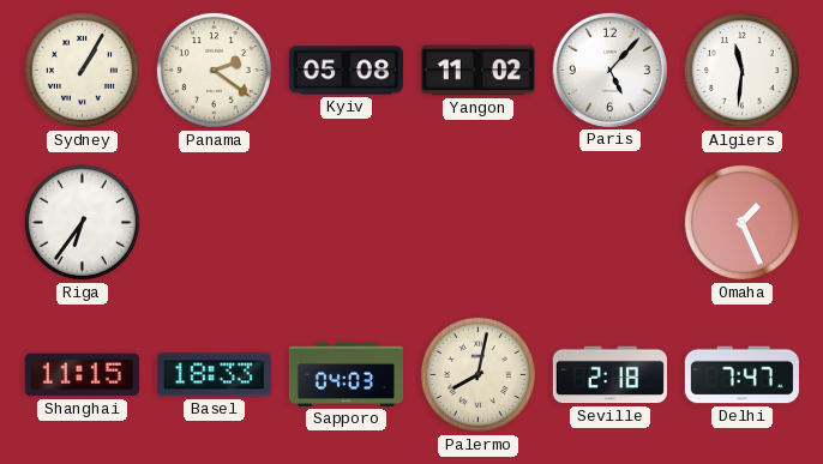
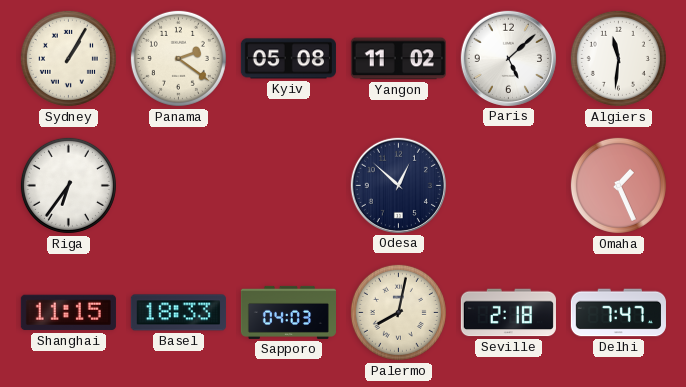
Paris: 5:07 -> 5:08 (508, 58)
Odesa: none -> 12:52 (398, 185)
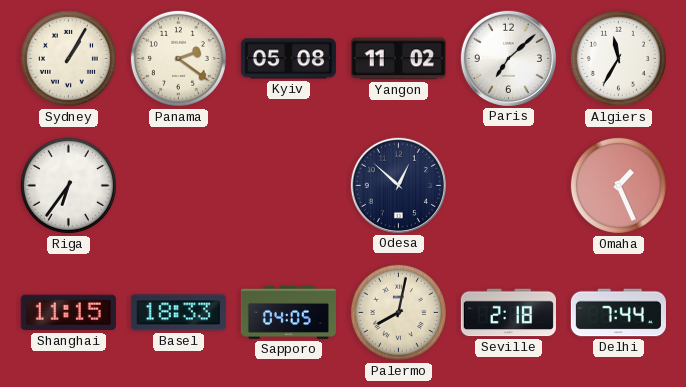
Paris: 5:08 -> 7:08 (508, 58)
Algiers: 11:31 -> 11:35 (618, 58)
Sapporo: 04:03 -> 04:05 (288, 312)
Delhi: 7:47 -> 7:44 (618, 313)
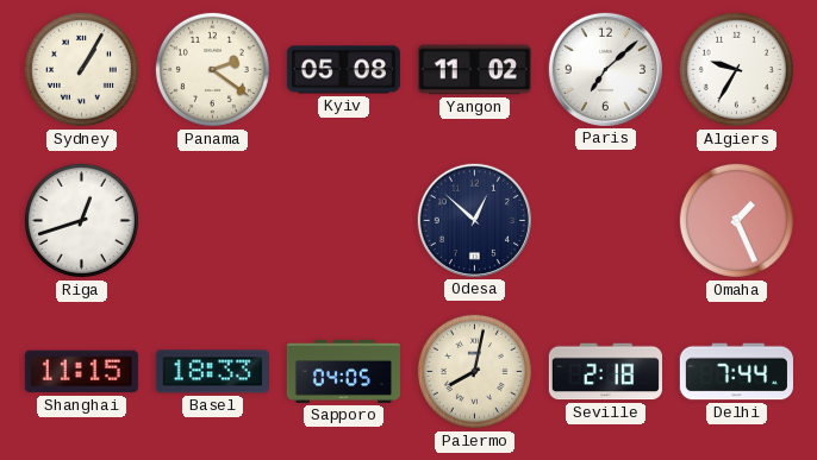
Algiers: 11:35 -> 9:35 (736, 69)
Riga: 6:36 -> 12:42 (81, 220)
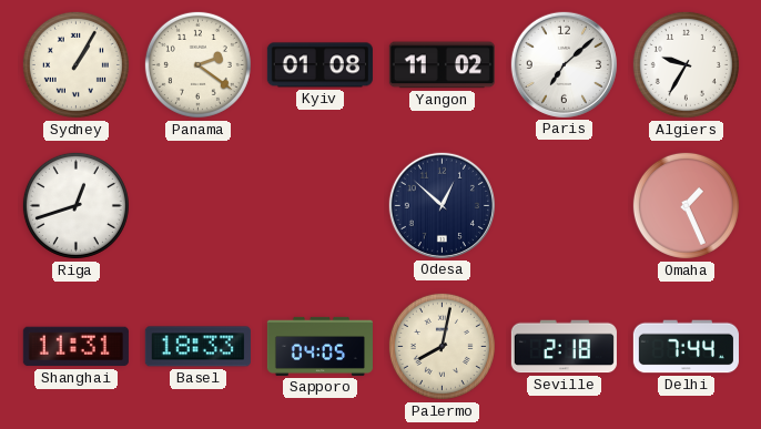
Kyiv: 05:08 -> 01:08 (319, 65)
Shanghai: 11:15 -> 11:31 (75, 347)
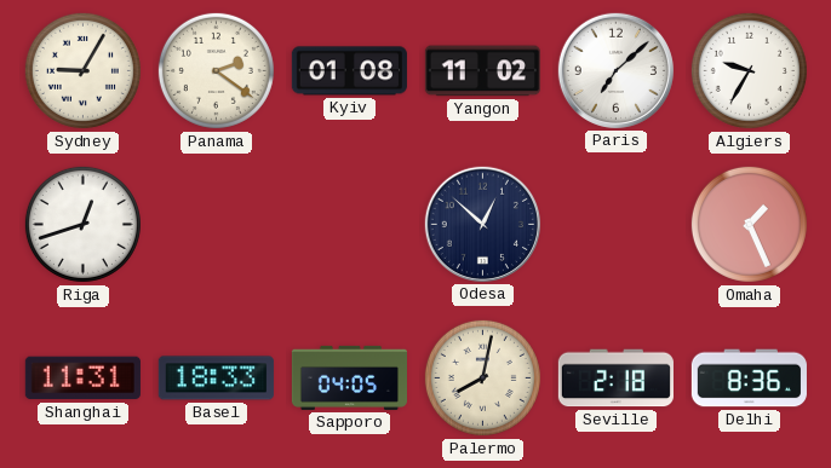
Sydney: 1:05 -> 9:05 (82, 70)
Delhi: 7:44 -> 8:36 (749, 379)
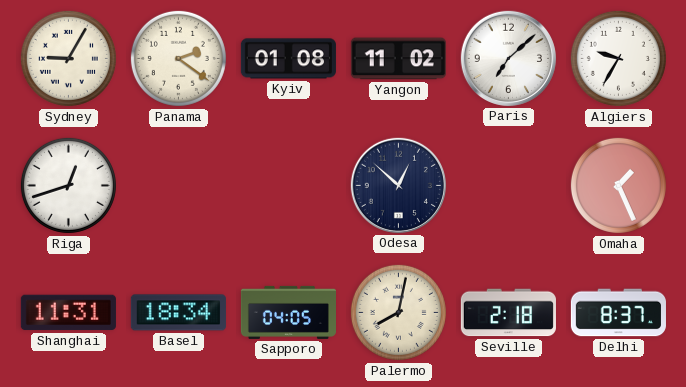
Basel: 18:33 -> 18:34 (178, 313)
Delhi: 8:36 -> 8:37 (618, 313)
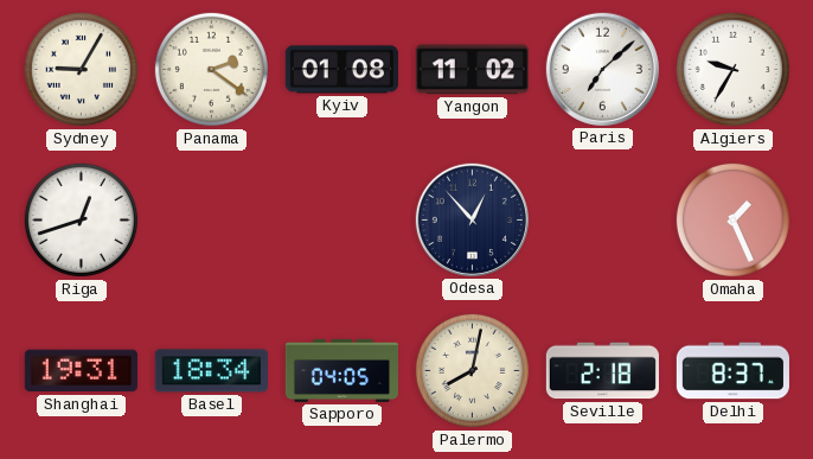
Odesa: 12:52 -> 12:53 (472, 219)
Shanghai: 11:31 -> 19:31 (81, 371)
